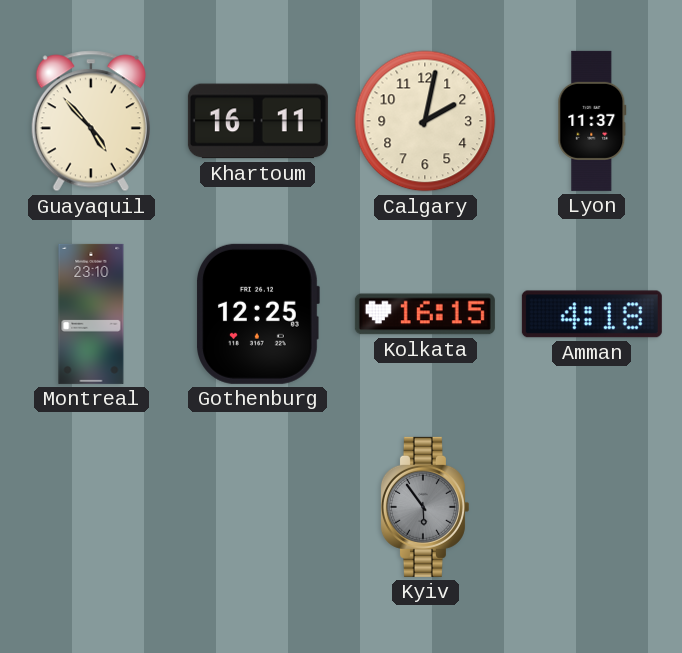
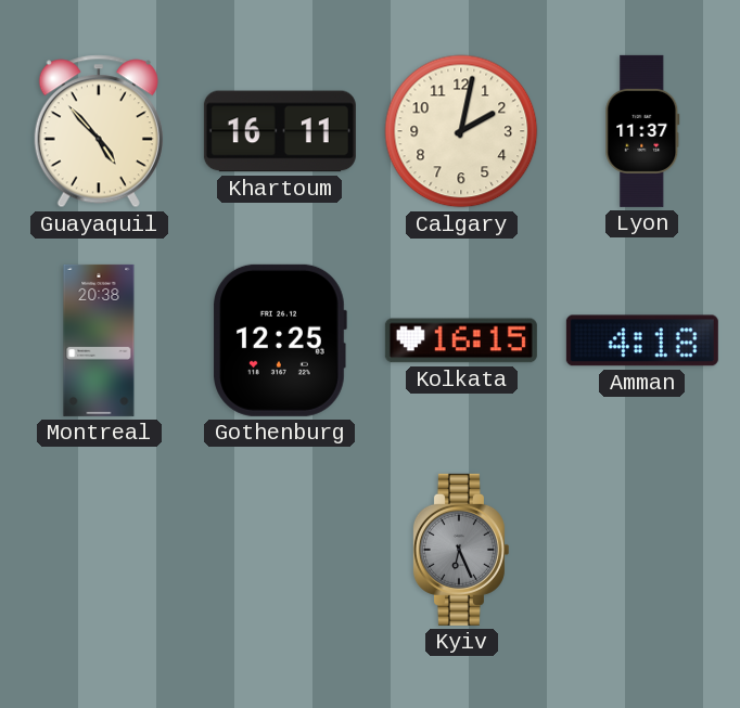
Montreal: 23:10 -> 20:38 (99, 340)
Kyiv: 5:54 -> 6:26 (460, 550)
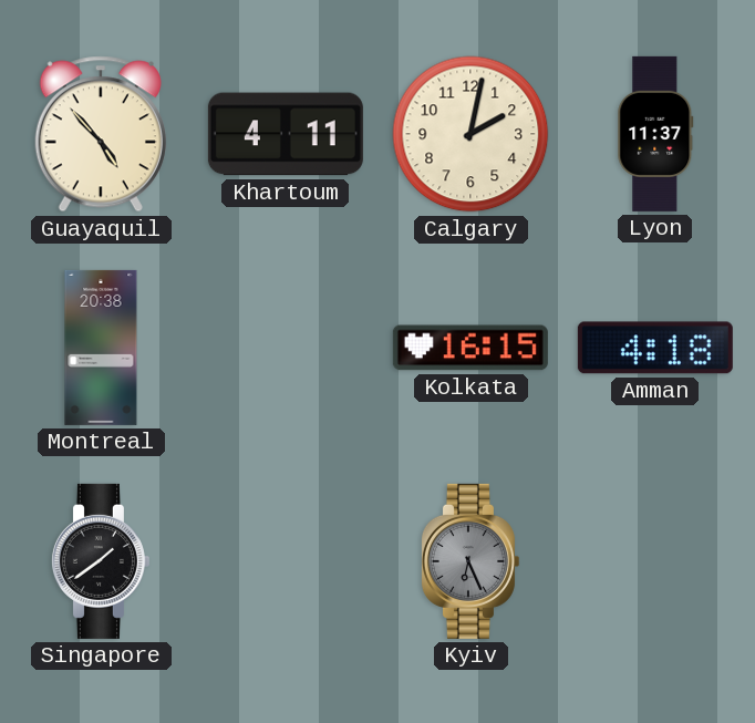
Khartoum: 16:11 -> 4:11 (286, 134)
Gothenburg: 12:25 -> none (280, 340)
Singapore: none -> 1:39 (100, 561)
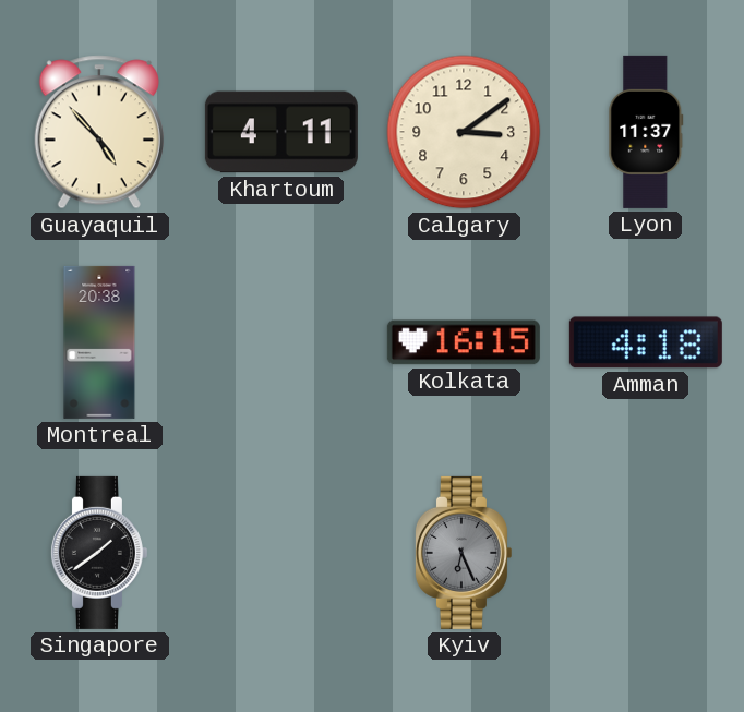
Calgary: 2:02 -> 3:09 (464, 132)
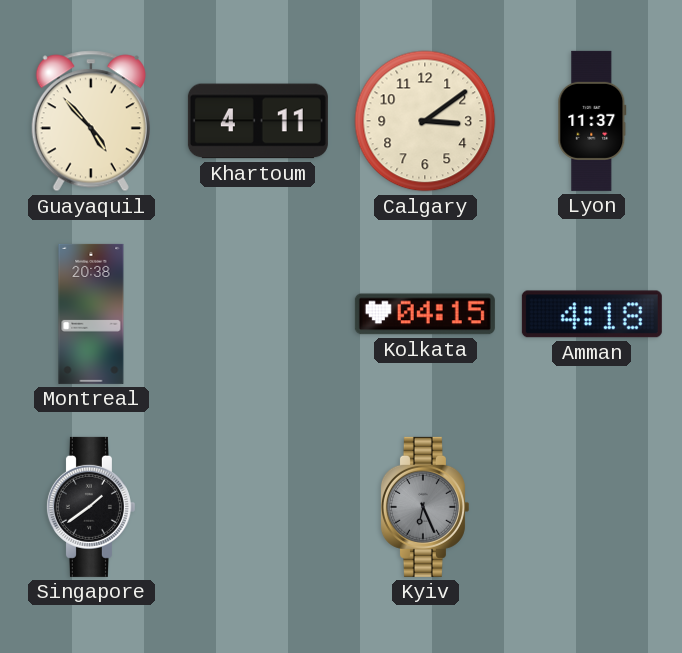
Kolkata: 16:15 -> 04:15 (425, 314)
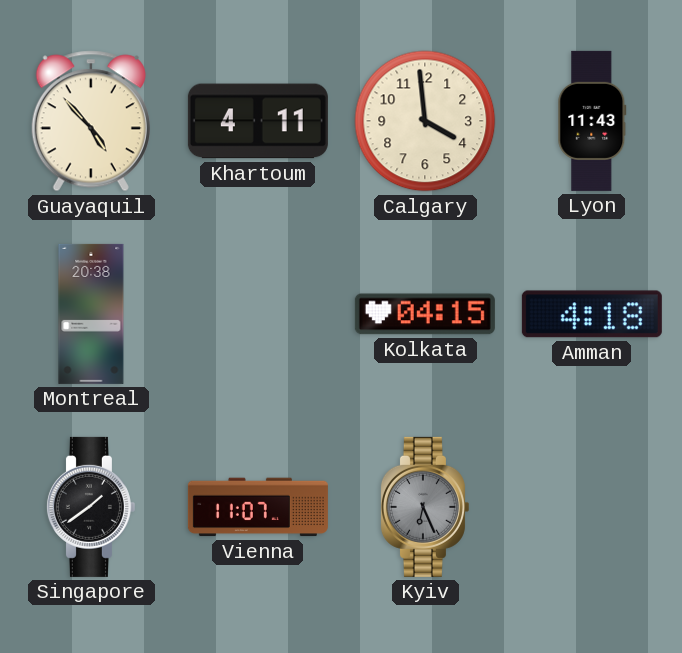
Calgary: 3:09 -> 3:59 (425, 121)
Lyon: 11:37 -> 11:43 (592, 121)
Vienna: none -> 11:07 (258, 507)
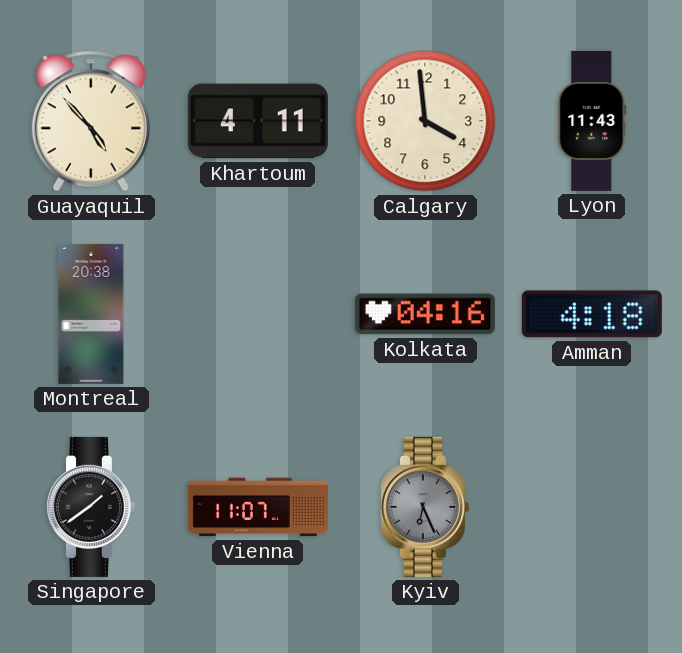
Kolkata: 04:15 -> 04:16 (425, 314)
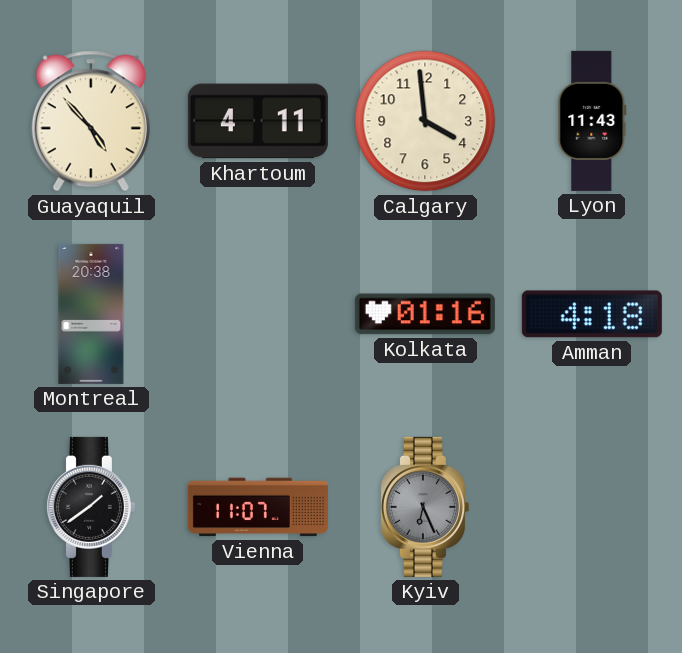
Kolkata: 04:16 -> 01:16 (425, 314)
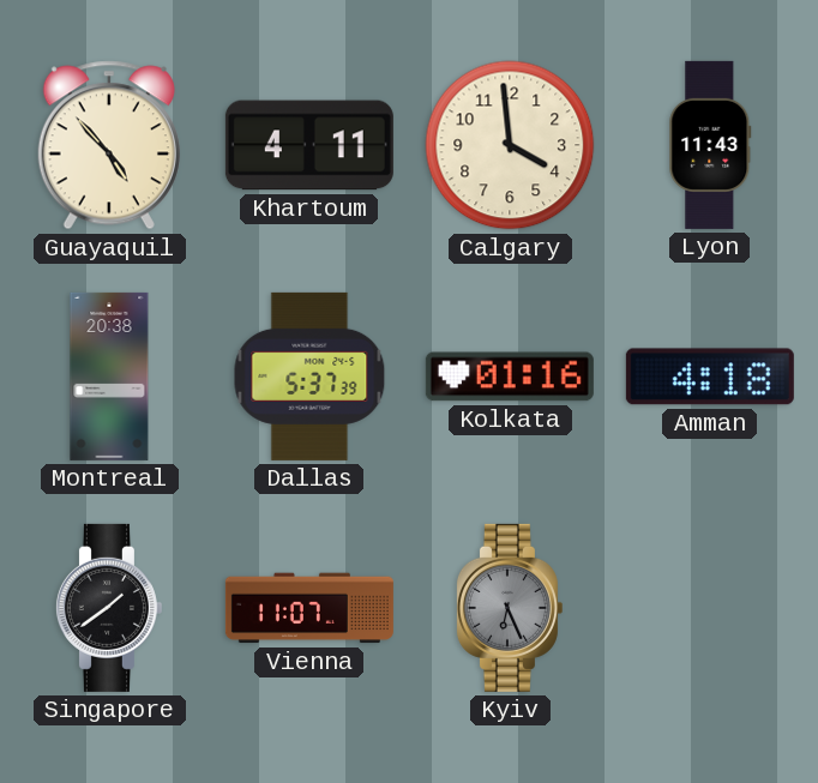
Dallas: none -> 5:37 (309, 377)
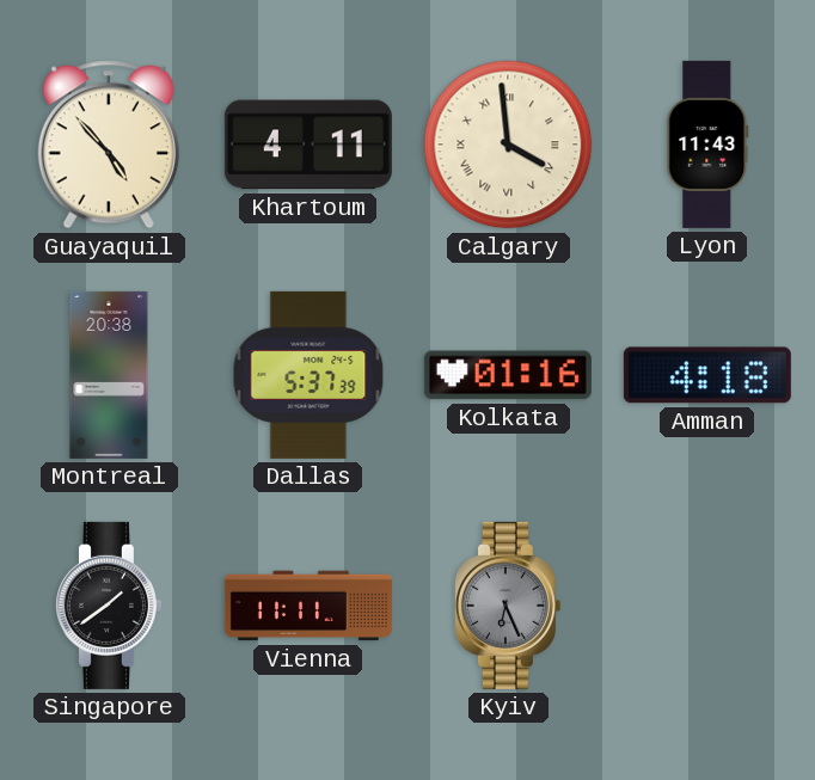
Calgary numerals: Arabic -> Roman (508, 145)
Vienna: 11:07 -> 11:11 (308, 606)
